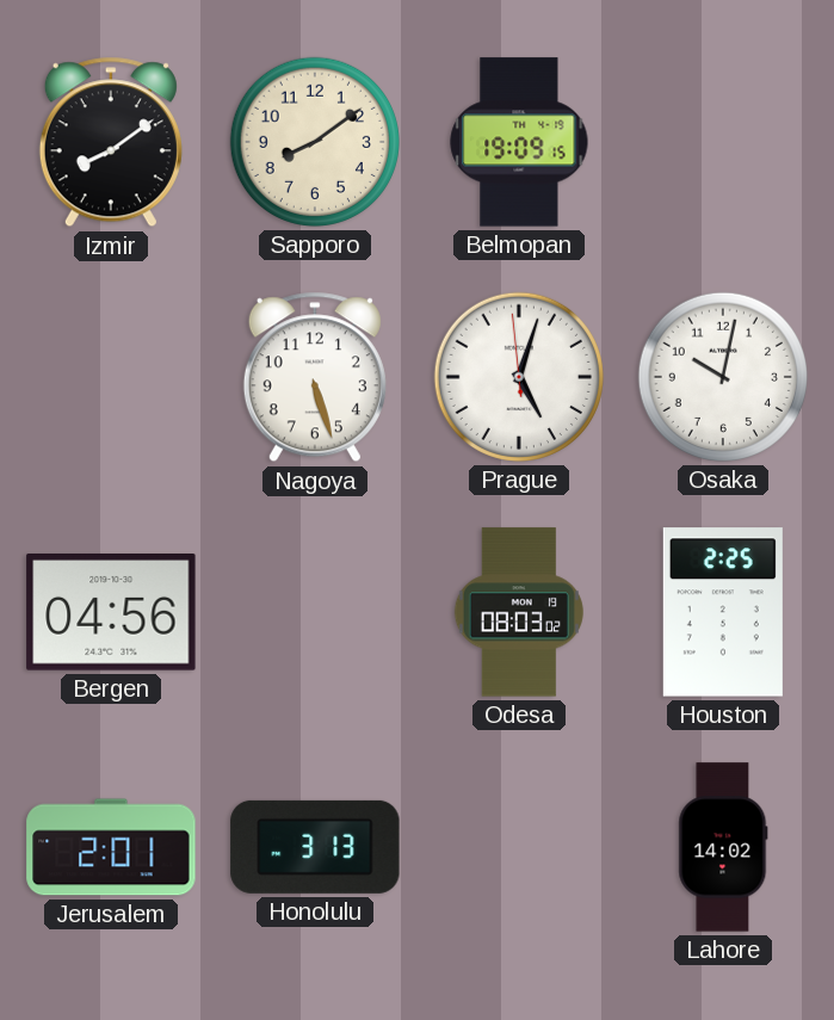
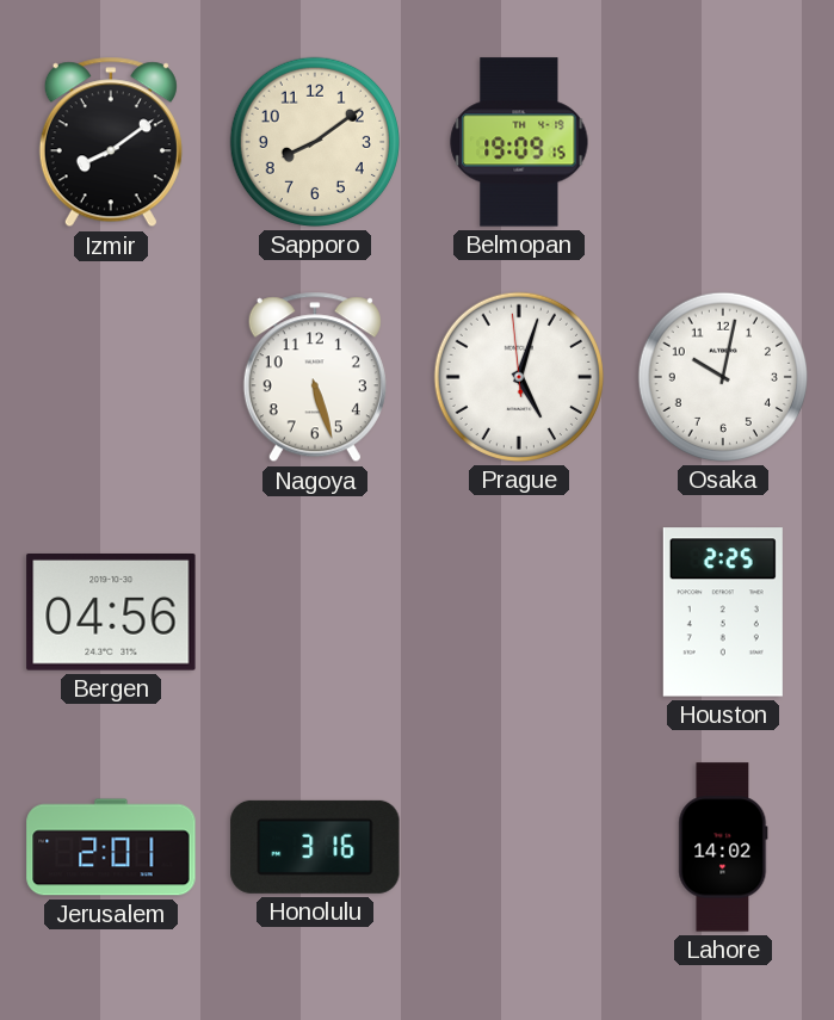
Odesa: 08:03 -> none (519, 612)
Honolulu: 3:13 -> 3:16 (315, 847)
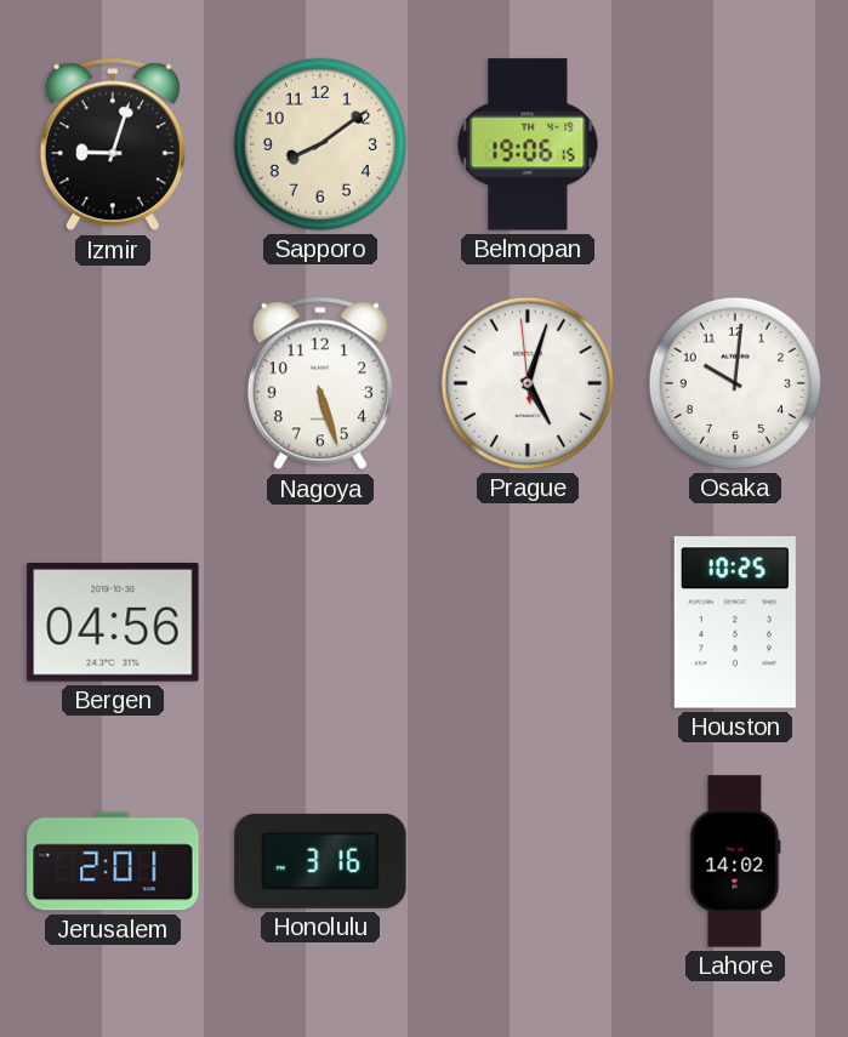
Izmir: 8:09 -> 9:03 (113, 144)
Belmopan: 19:09 -> 19:06 (528, 144)
Osaka: 10:02 -> 10:01 (735, 383)
Houston: 2:25 -> 10:25 (735, 622)
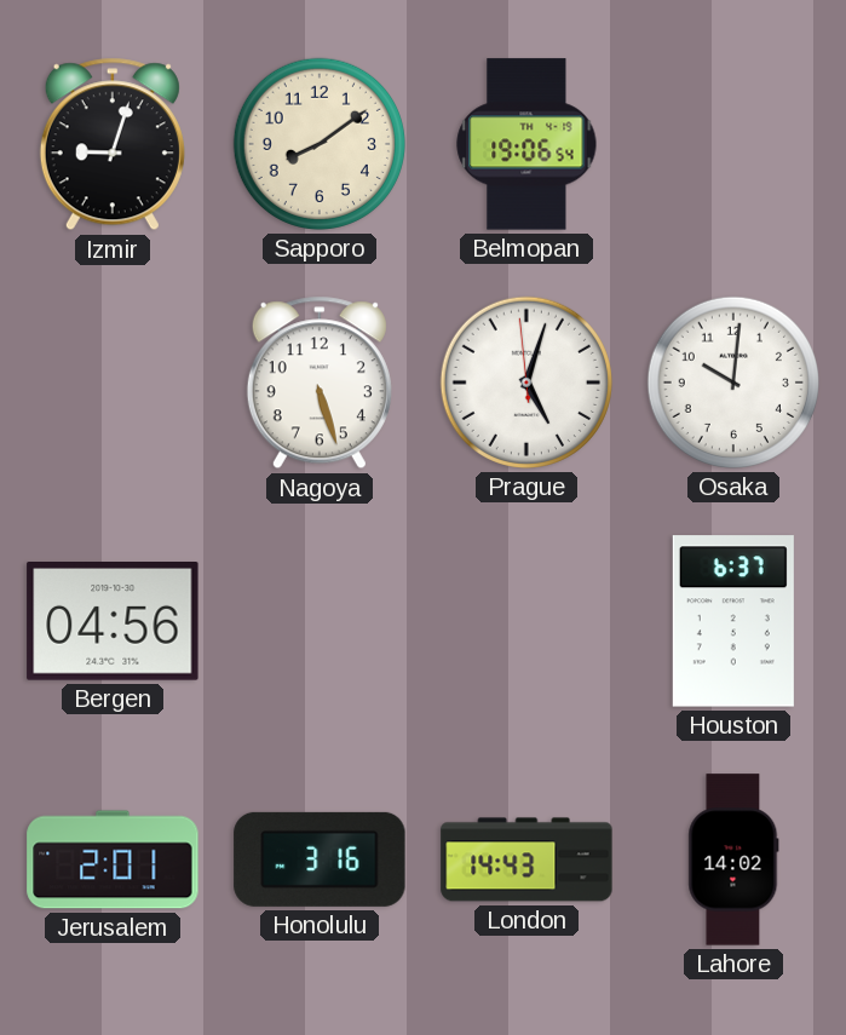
Belmopan: 19:06:15 -> 19:06:54 (526, 144)
Houston: 10:25 -> 6:37 (733, 621)
London: none -> 14:43 (526, 859)
